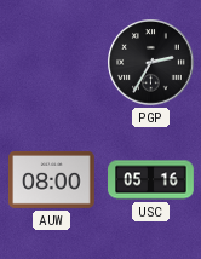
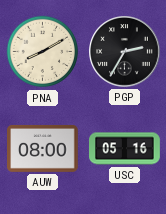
PNA: none -> 8:10 (43, 52)
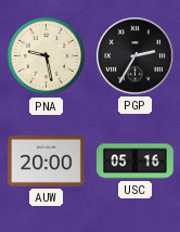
PNA: 8:10 -> 9:28 (47, 56)
AUW: 08:00 -> 20:00 (47, 160)
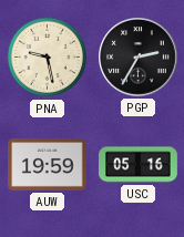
AUW: 20:00 -> 19:59 (48, 164)
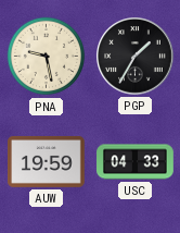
PGP: 2:35 -> 1:35 (136, 57)
USC: 05:16 -> 04:33 (136, 162)
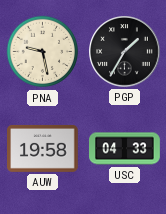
AUW: 19:59 -> 19:58 (43, 148)
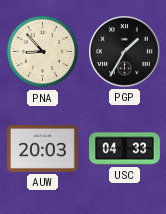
PNA: 9:28 -> 8:53 (43, 52)
AUW: 19:58 -> 20:03 (43, 148)
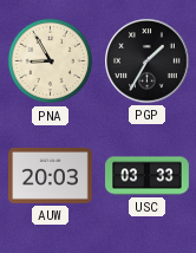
PNA: 8:53 -> 8:55 (51, 61)
USC: 04:33 -> 03:33 (148, 176)
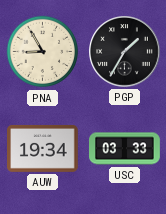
AUW: 20:03 -> 19:34 (43, 148)
